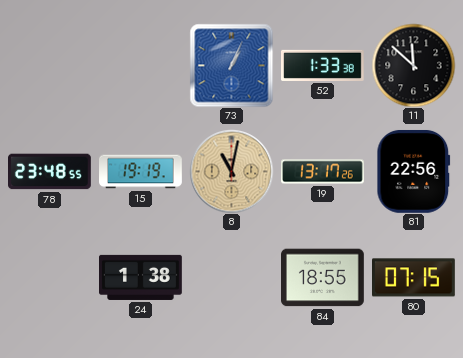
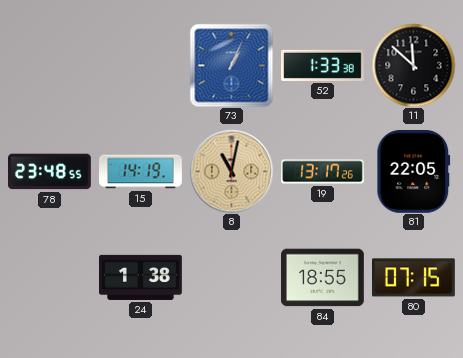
15: 19:19 -> 14:19 (141, 172)
81: 22:56 -> 22:05 (414, 171)
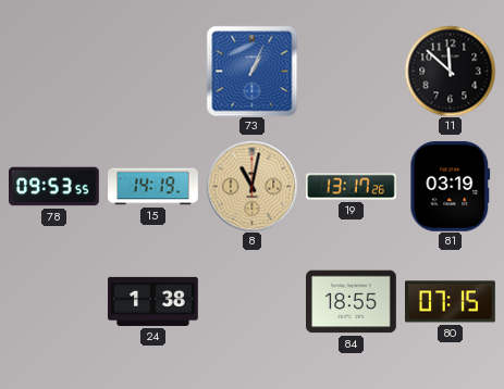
52: 1:33 -> none (323, 65)
78: 23:48 -> 09:53 (54, 187)
81: 22:05 -> 03:19 (451, 186)
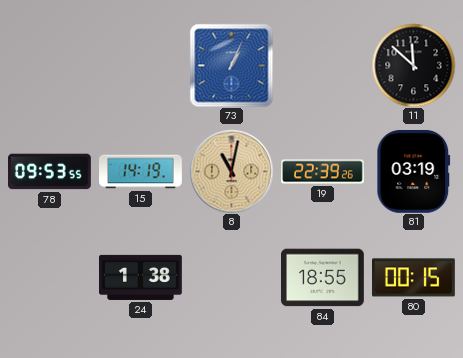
19: 13:17 -> 22:39 (323, 172)
80: 07:15 -> 00:15 (414, 278)
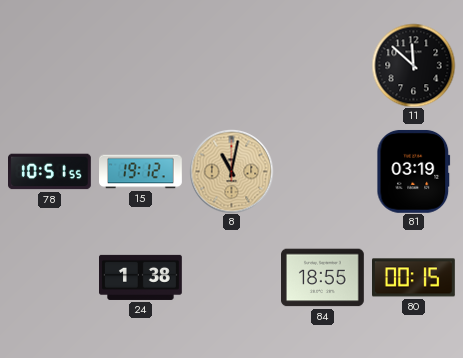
73: 1:04 -> none (231, 65)
78: 09:53 -> 10:51 (50, 172)
15: 14:19 -> 19:12 (141, 172)
19: 22:39 -> none (323, 172)
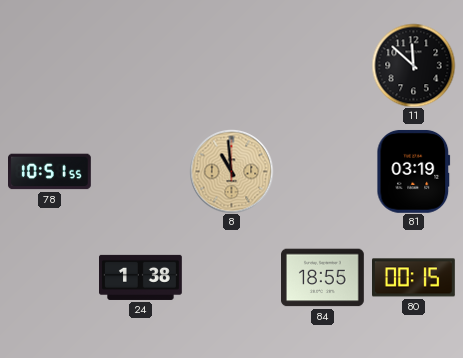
15: 19:12 -> none (141, 172)
8: 11:02 -> 10:59 (231, 171)
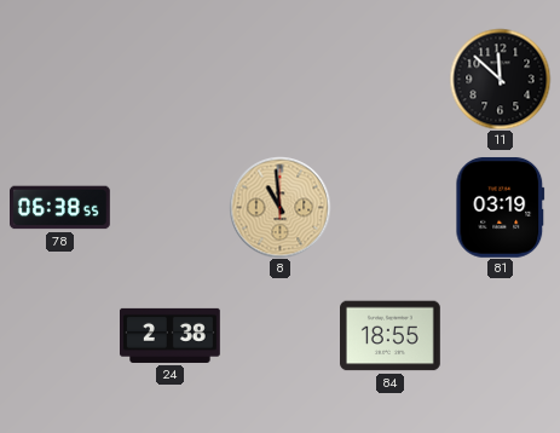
78: 10:51 -> 06:38 (60, 208)
24: 1:38 -> 2:38 (171, 335)
80: 00:15 -> none (414, 278)
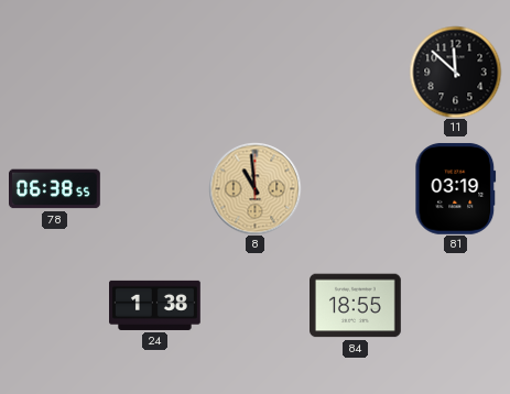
24: 2:38 -> 1:38 (155, 305)
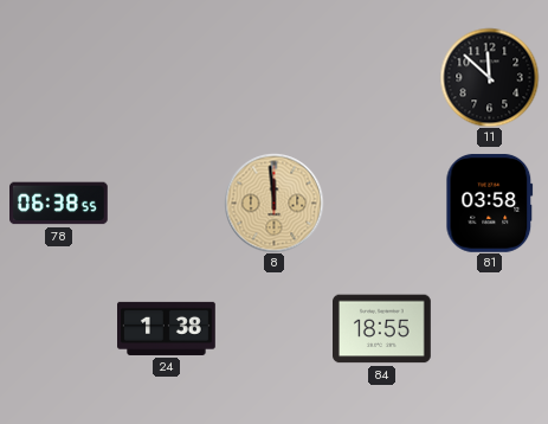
8: 10:59 -> 11:59 (273, 203)
81: 03:19 -> 03:58 (490, 203)
